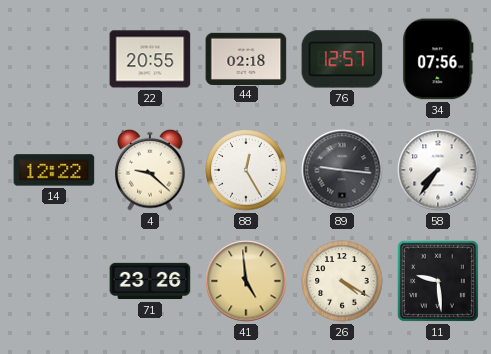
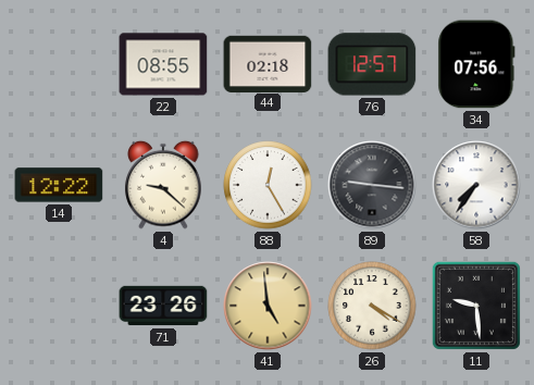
22: 20:55 -> 08:55 (163, 64)
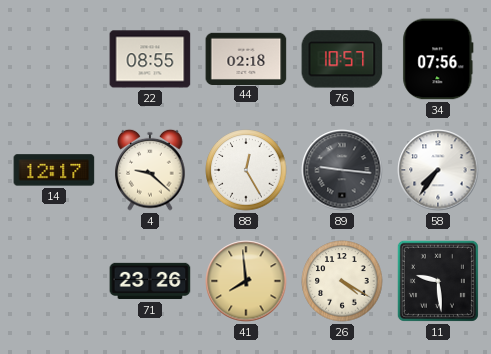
76: 12:57 -> 10:57 (342, 59)
14: 12:22 -> 12:17 (54, 170)
41: 4:59 -> 7:59 (246, 281)
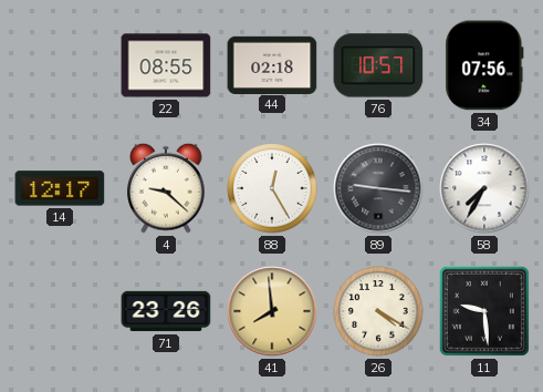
58: 7:36 -> 7:35 (484, 188)
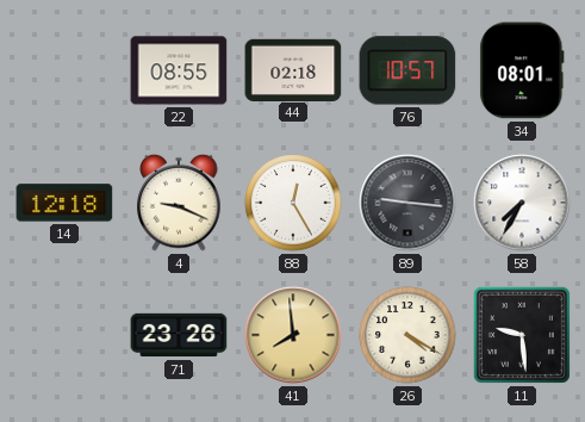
34: 07:56 -> 08:01 (522, 70)
14: 12:17 -> 12:18 (64, 203)
4: 9:22 -> 9:19 (179, 203)
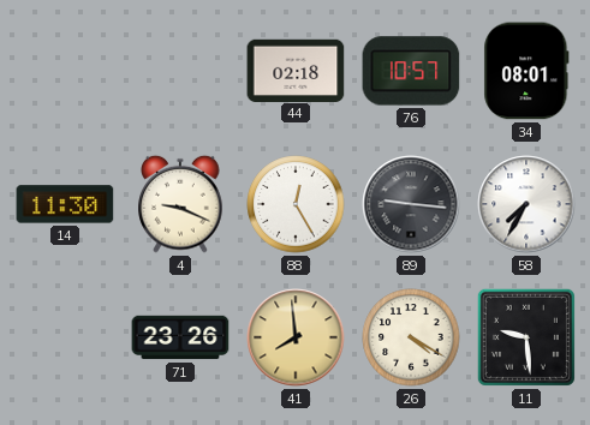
22: 08:55 -> none (179, 70)
14: 12:18 -> 11:30 (65, 204)
